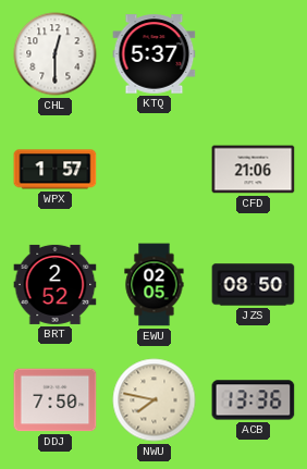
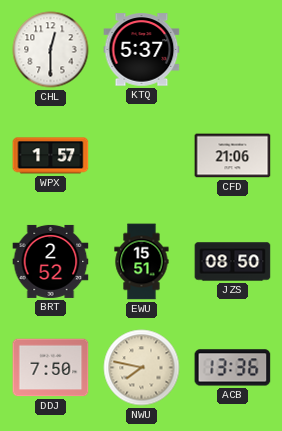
EWU: 02:05 -> 15:51 (142, 262)
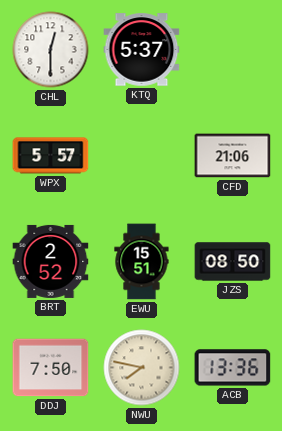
WPX: 1:57 -> 5:57 (51, 156)
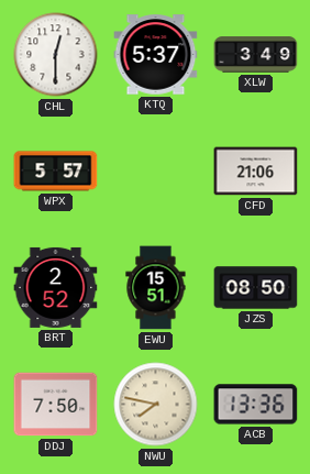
XLW: none -> 3:49 (256, 55)
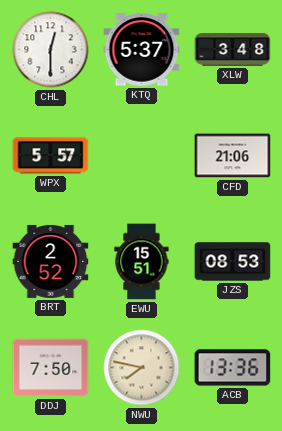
XLW: 3:49 -> 3:48 (233, 50)
JZS: 08:50 -> 08:53 (233, 262)
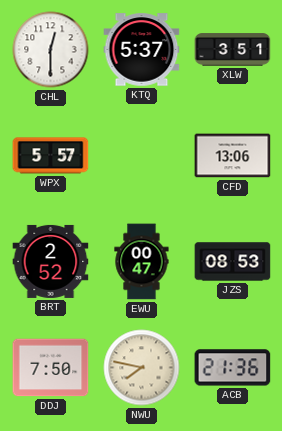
XLW: 3:48 -> 3:51 (233, 50)
CFD: 21:06 -> 13:06 (233, 156)
EWU: 15:51 -> 00:47 (142, 262)
ACB: 13:36 -> 21:36 (233, 368)
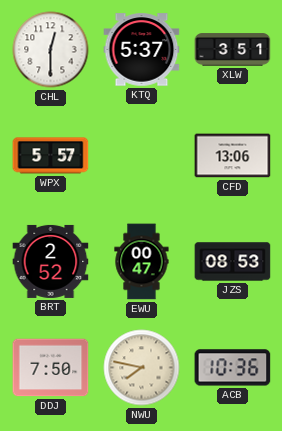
ACB: 21:36 -> 10:36 (233, 368)
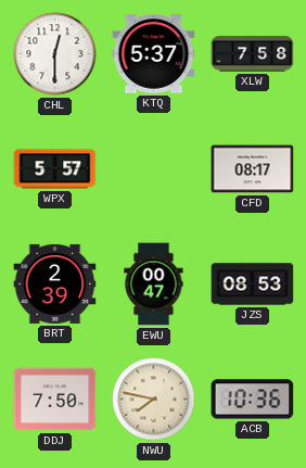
XLW: 3:51 -> 7:58 (253, 54)
CFD: 13:06 -> 08:17 (253, 169)
BRT: 2:52 -> 2:39 (55, 283)
